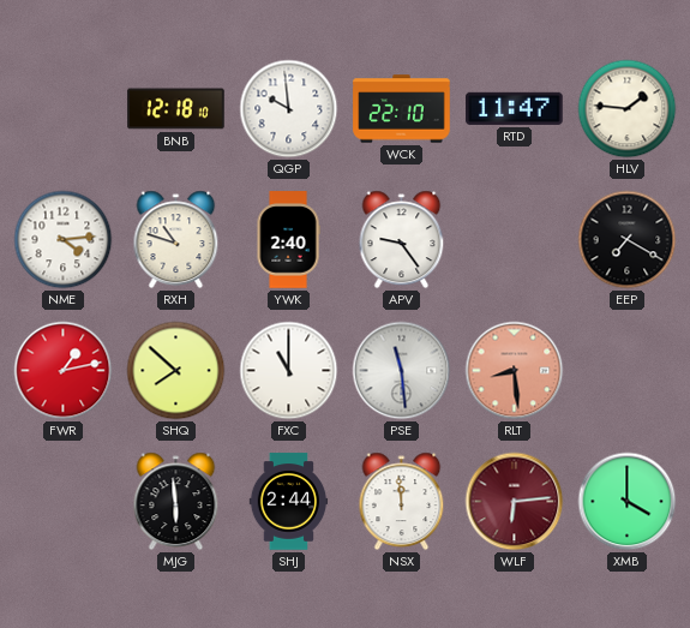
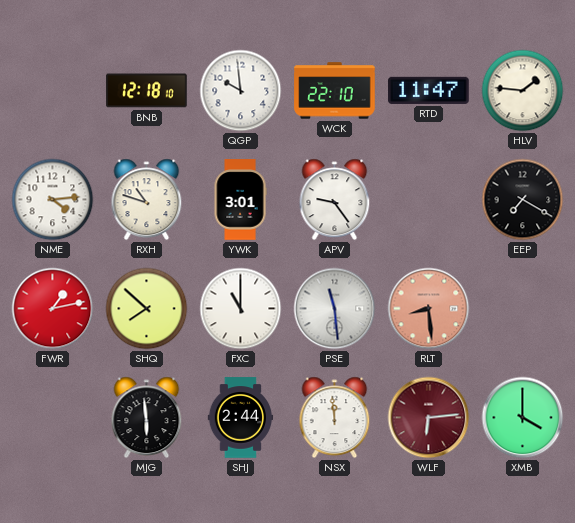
YWK: 2:40 -> 3:01 (240, 200)
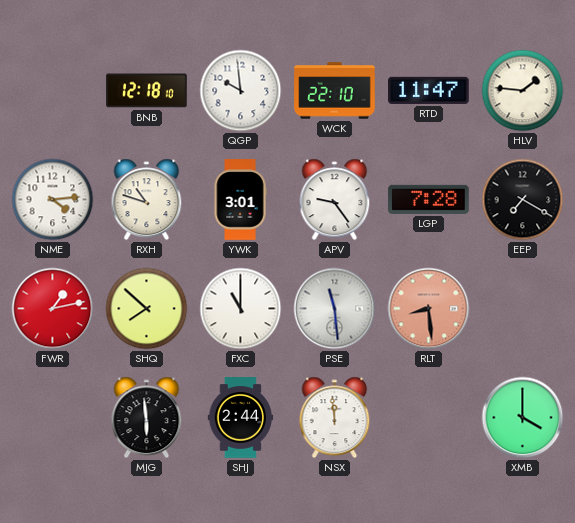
LGP: none -> 7:28 (429, 199)
WLF: 6:14 -> none (429, 418)
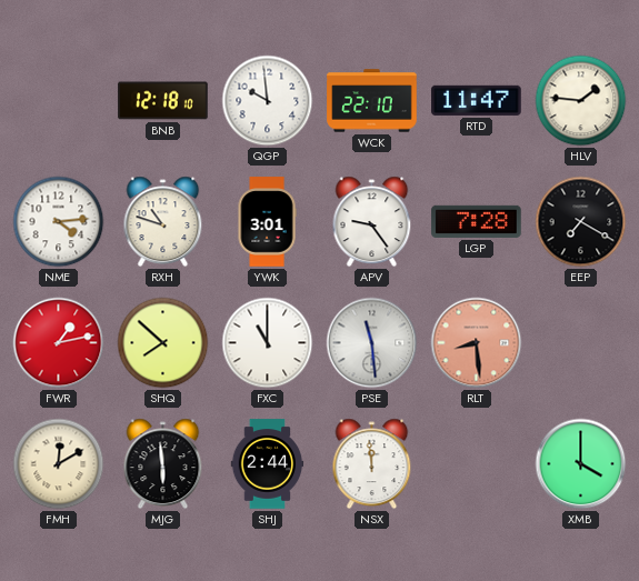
FMH: none -> 12:10 (59, 464)
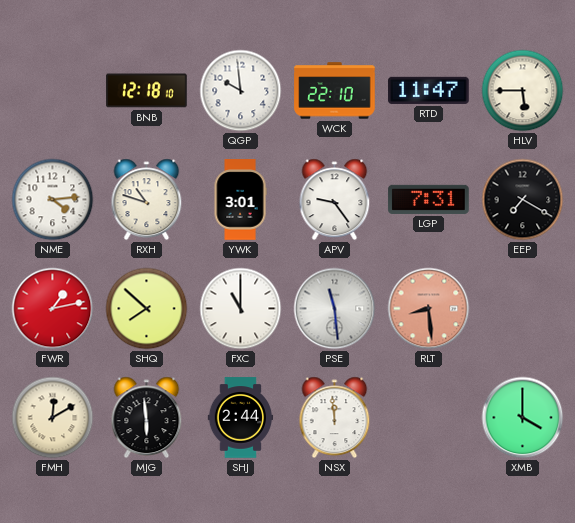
HLV: 1:46 -> 5:45 (523, 91)
LGP: 7:28 -> 7:31 (429, 199)
